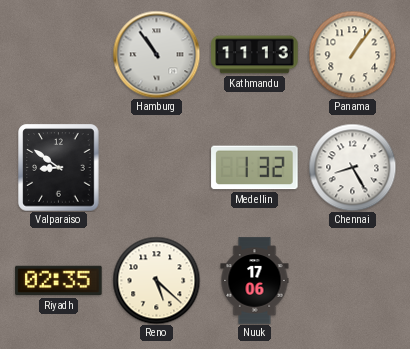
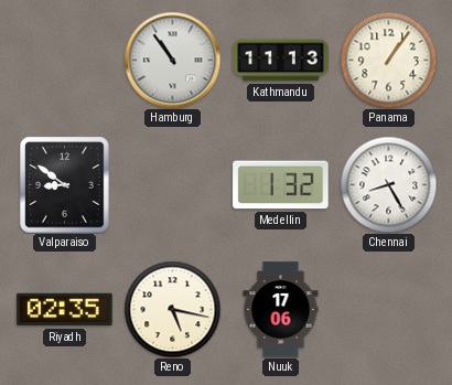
Reno: 5:22 -> 5:17 (172, 309)
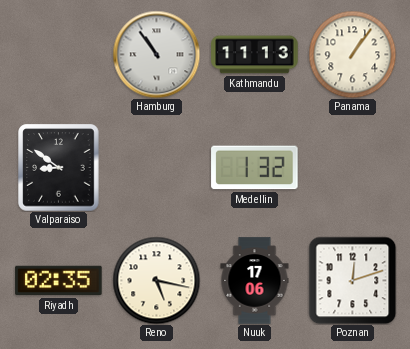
Chennai: 8:25 -> none (388, 184)
Poznan: none -> 12:12 (352, 280)
